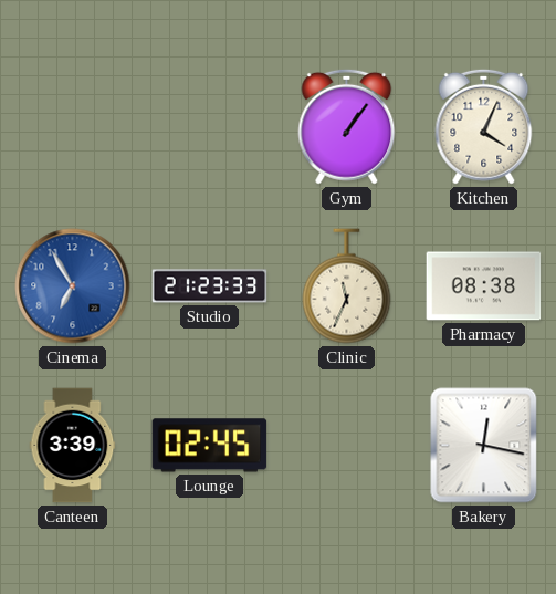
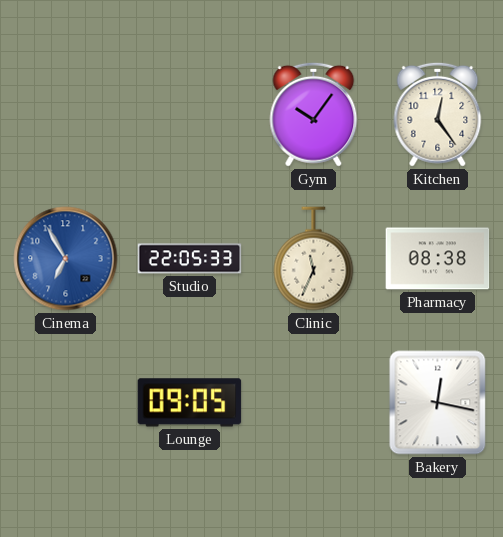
Gym: 1:06 -> 10:06 (314, 114)
Kitchen: 4:04 -> 12:24 (438, 114)
Studio: 21:23 -> 22:05 (190, 259)
Canteen: 3:39 -> none (73, 446)
Lounge: 02:45 -> 09:05 (190, 403)
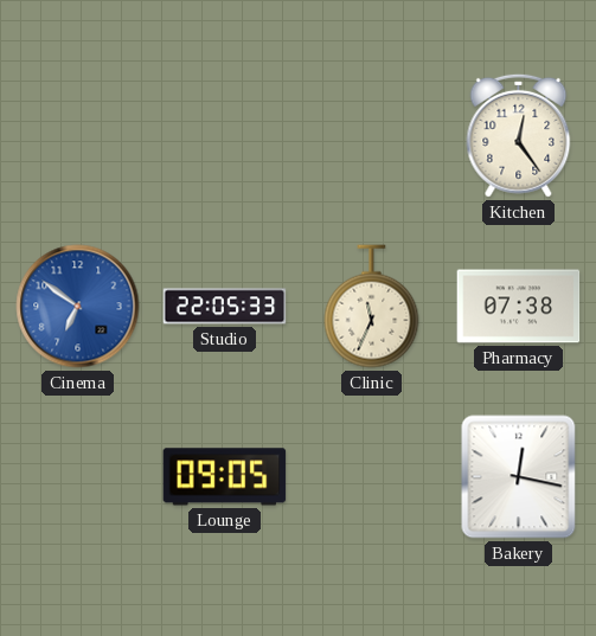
Gym: 10:06 -> none (314, 114)
Cinema: 6:55 -> 6:51 (78, 307)
Pharmacy: 08:38 -> 07:38 (519, 307)
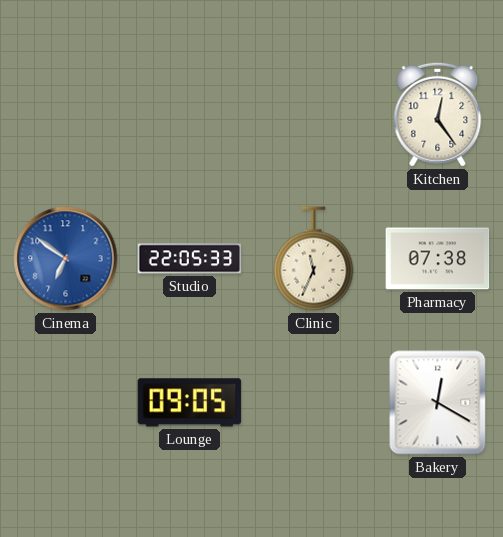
Bakery: 12:17 -> 12:20 (438, 403)
